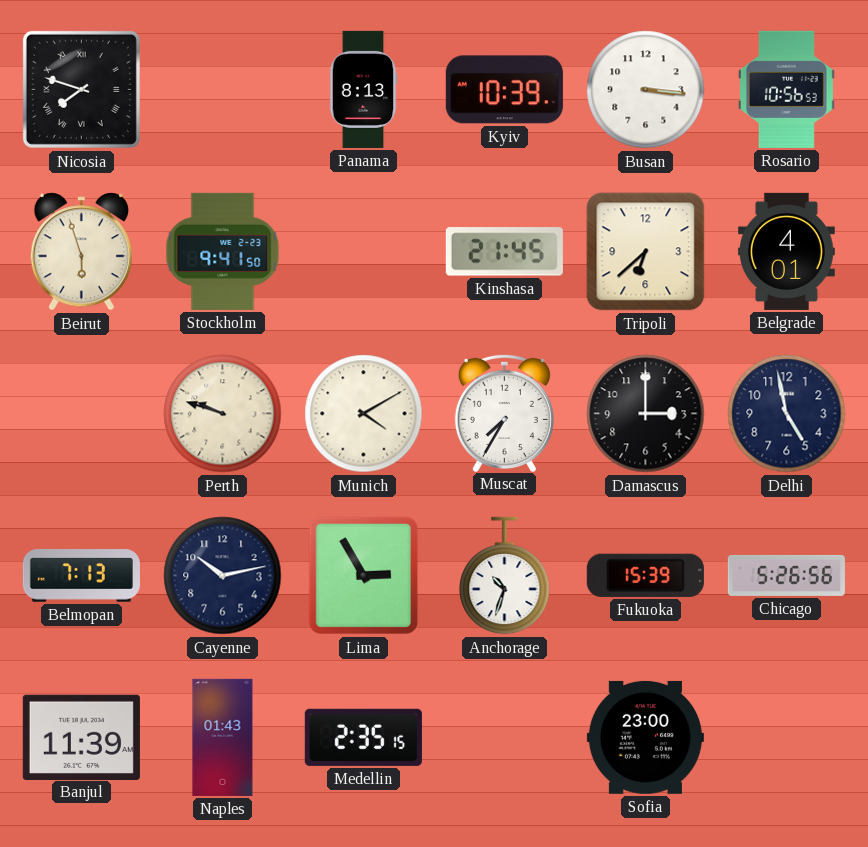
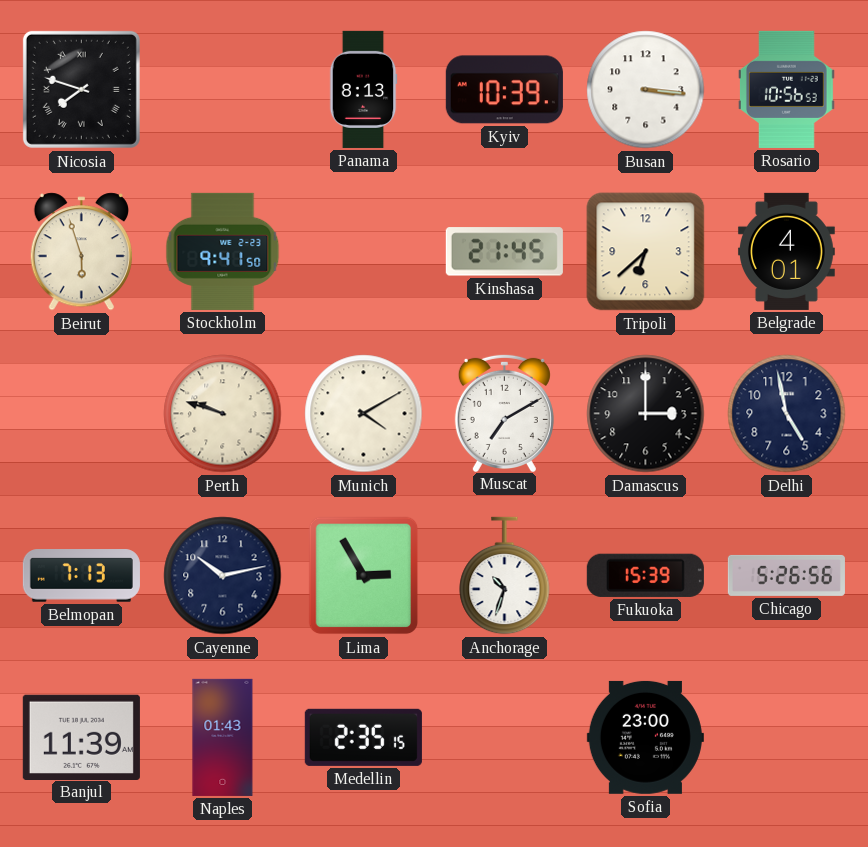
Muscat: 7:35 -> 7:10 (504, 412)
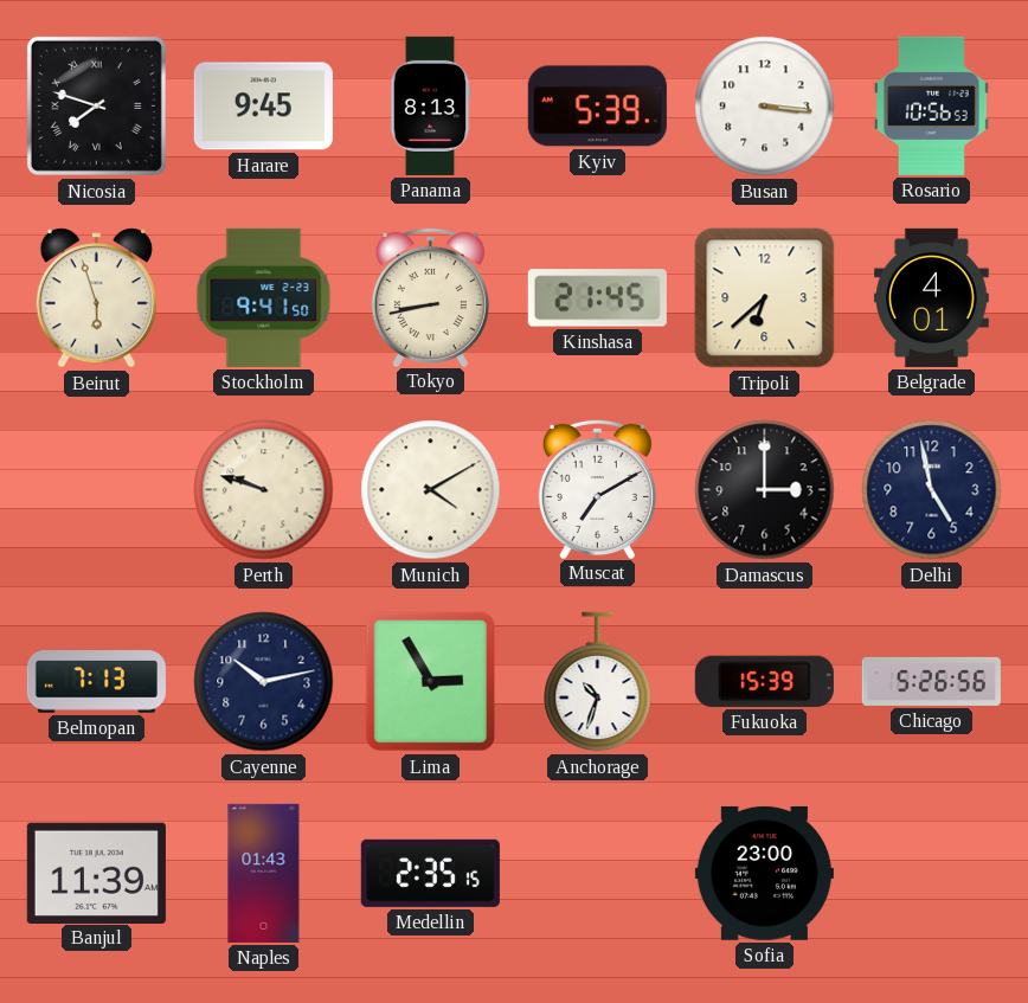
Harare: none -> 9:45 (263, 107)
Kyiv: 10:39 -> 5:39 (597, 107)
Tokyo: none -> 8:43 (430, 296)
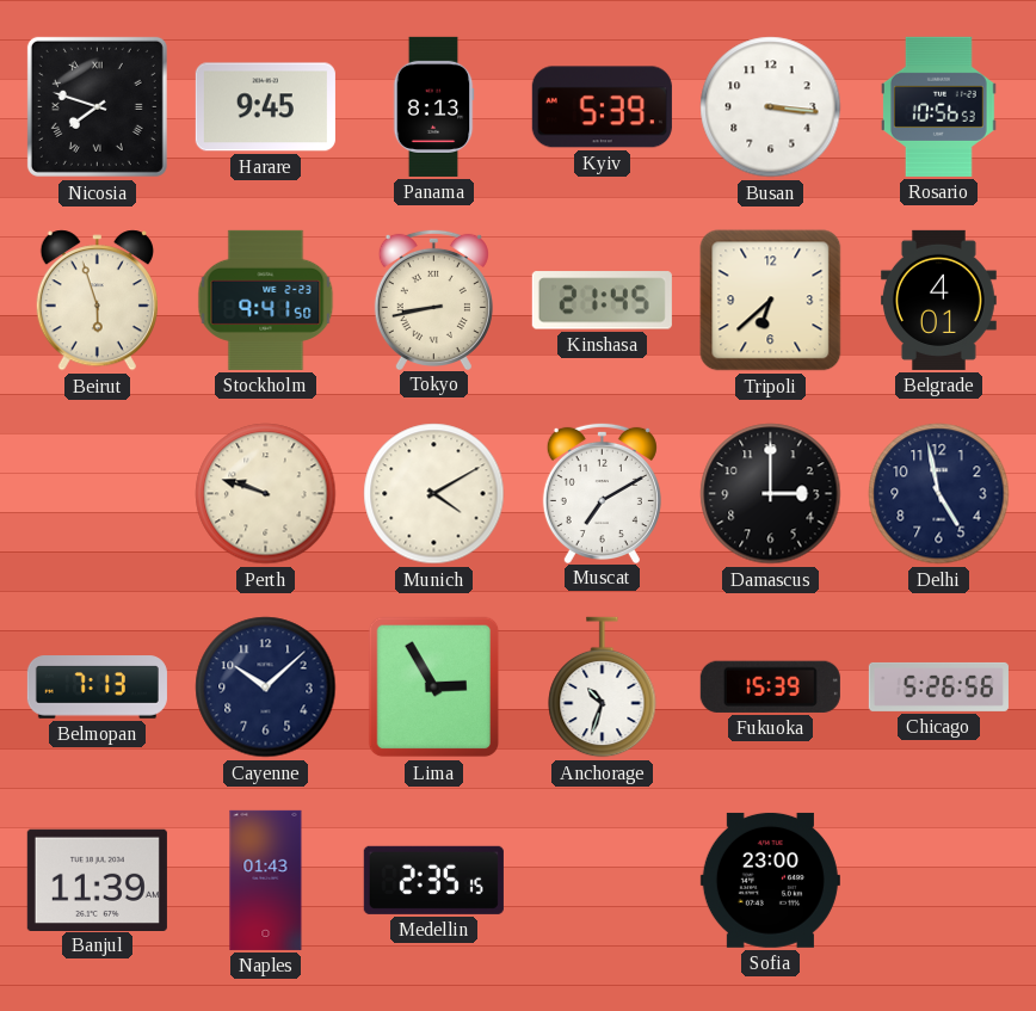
Cayenne: 10:13 -> 10:08 (266, 688)
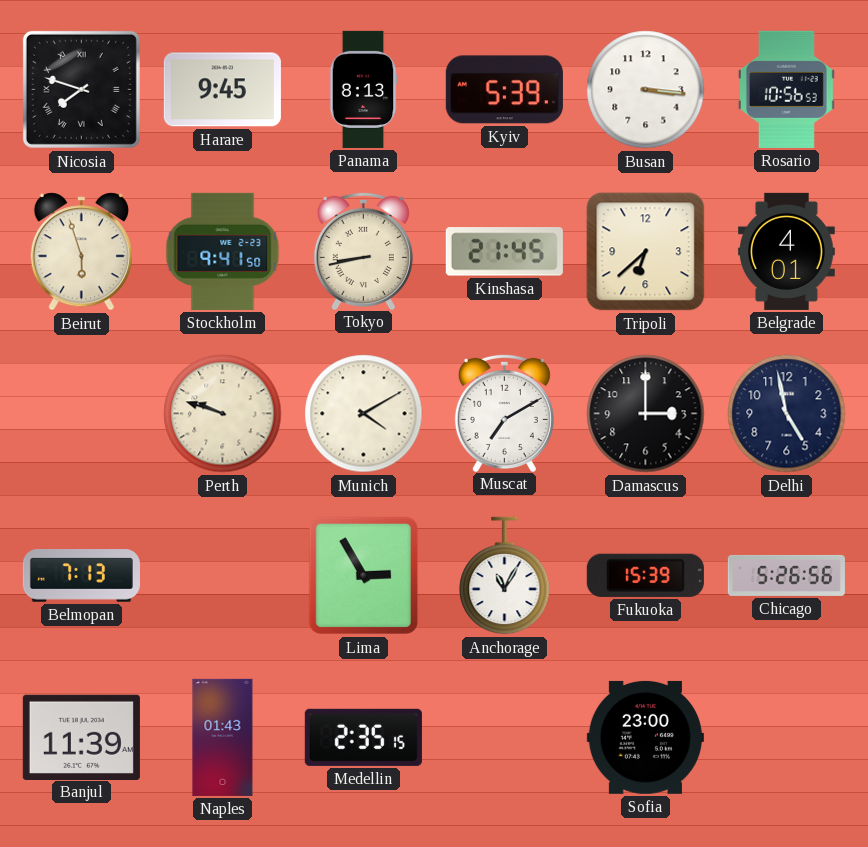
Cayenne: 10:08 -> none (266, 688)
Anchorage: 10:33 -> 11:05 (505, 576)
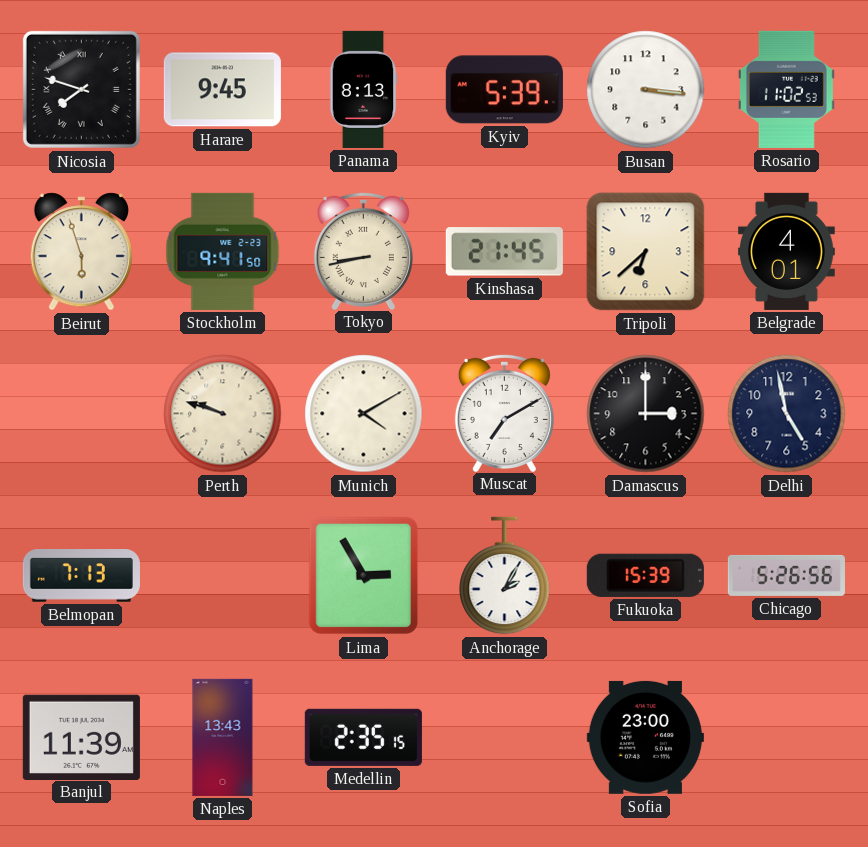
Rosario: 10:56 -> 11:02 (786, 89)
Anchorage: 11:05 -> 2:05 (505, 576)
Naples: 01:43 -> 13:43 (223, 737)
